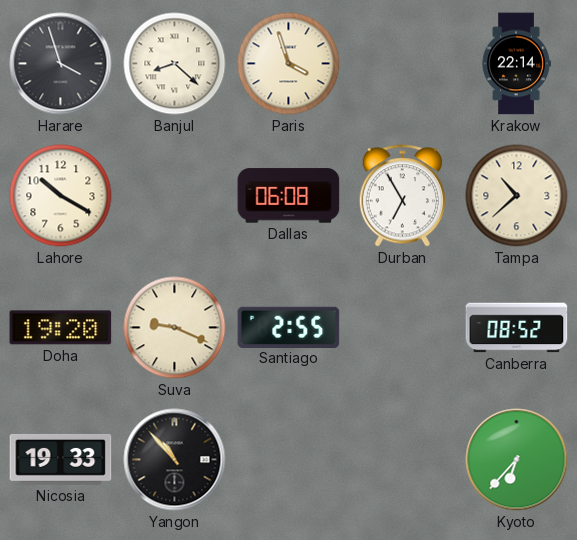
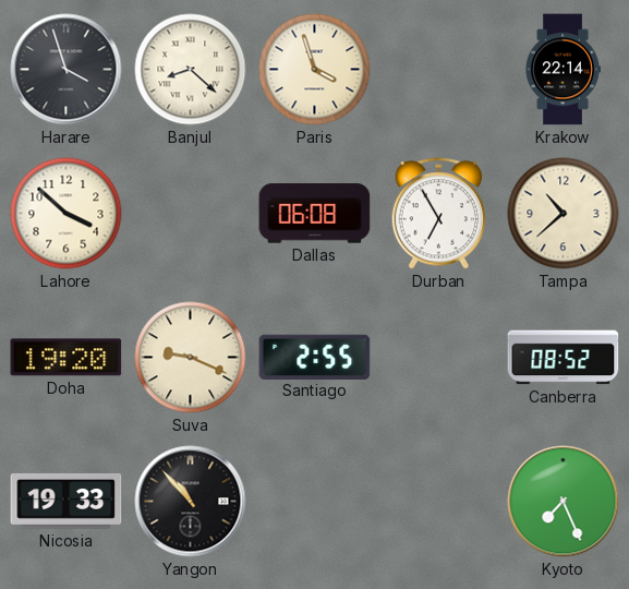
Lahore: 10:20 -> 3:52 (66, 214)
Kyoto: 6:37 -> 7:26 (564, 502)
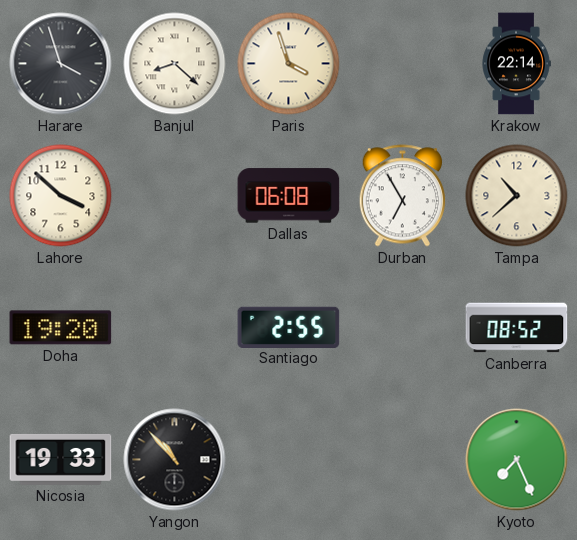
Suva: 9:19 -> none (191, 358)
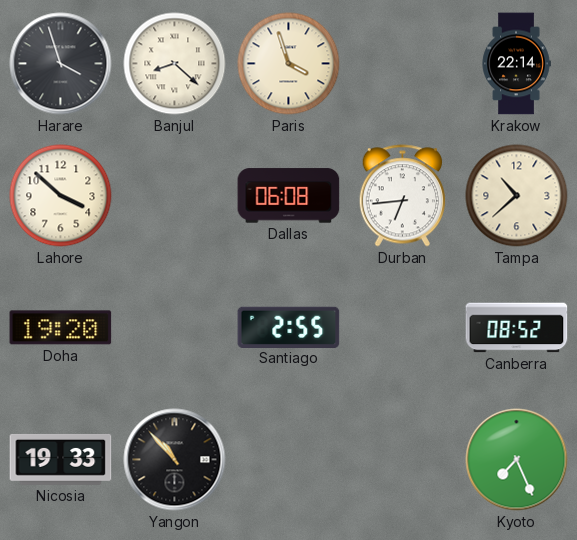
Durban: 6:55 -> 6:44 (402, 196)
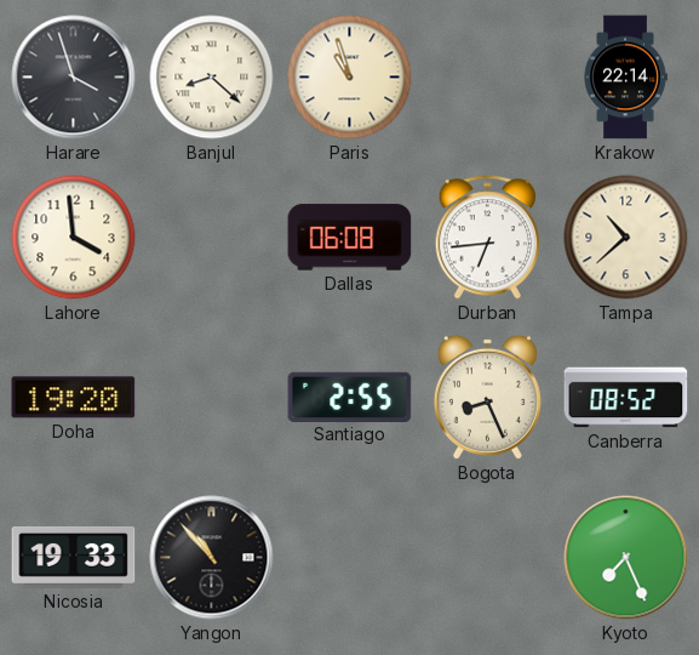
Paris: 3:57 -> 10:57 (350, 78)
Lahore: 3:52 -> 3:59 (74, 238)
Bogota: none -> 8:26 (487, 397)
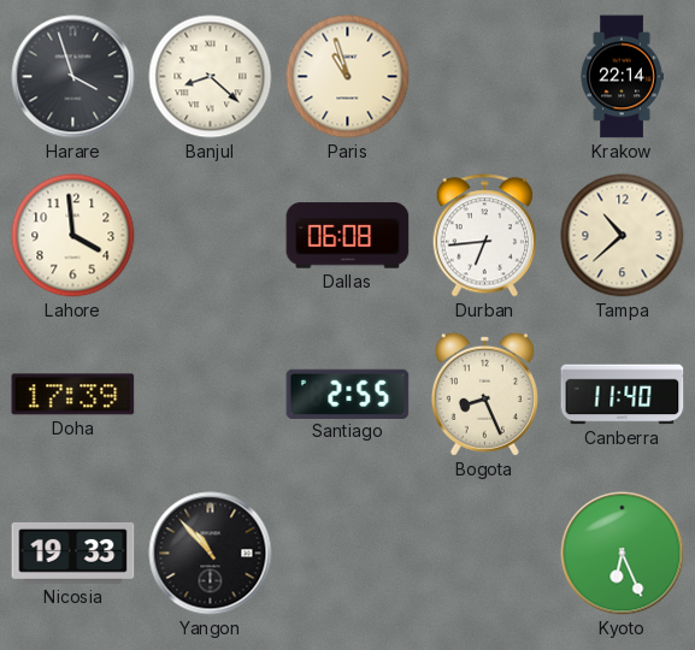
Doha: 19:20 -> 17:39 (73, 395)
Canberra: 08:52 -> 11:40 (623, 395)
Kyoto: 7:26 -> 6:26 (623, 554)
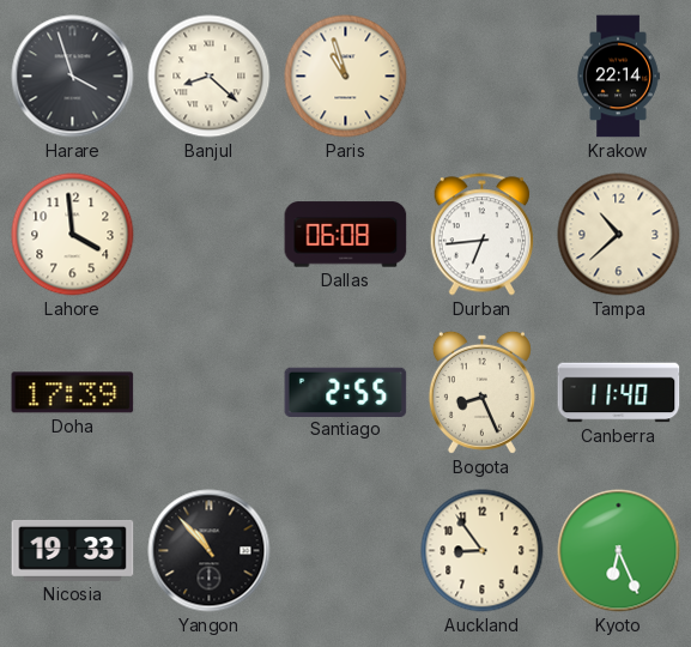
Auckland: none -> 8:54 (483, 551)
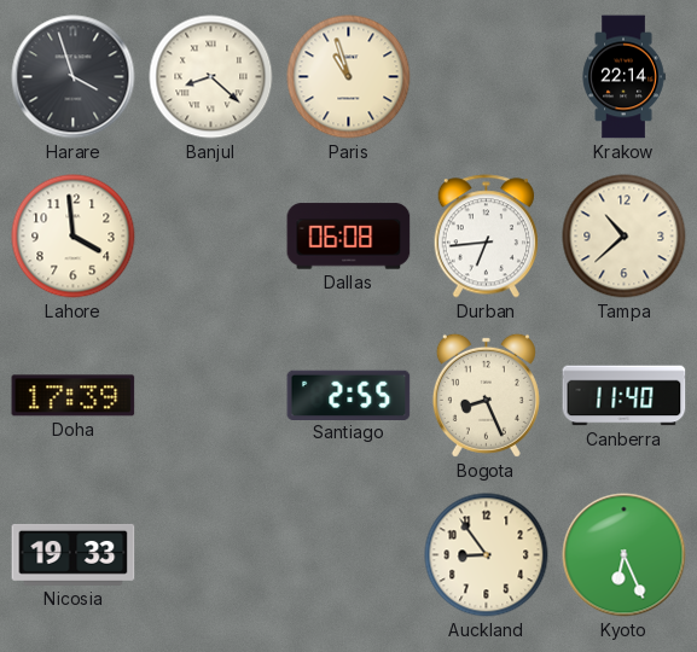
Yangon: 10:53 -> none (210, 551)
